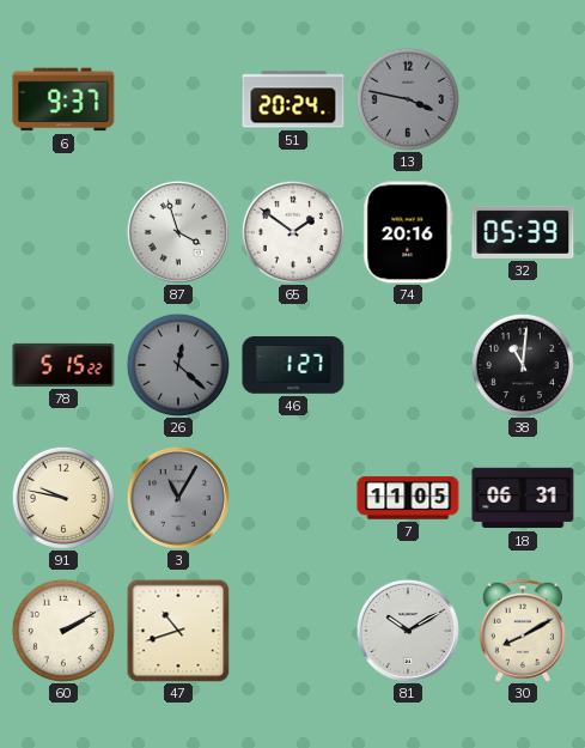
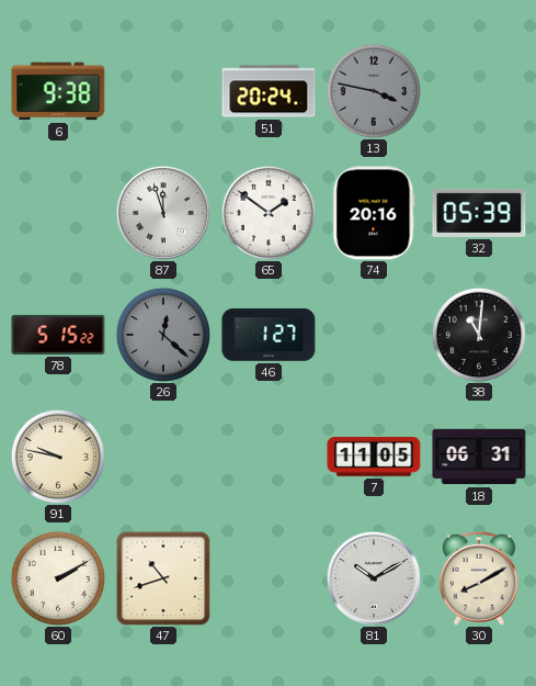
6: 9:37 -> 9:38 (58, 91)
87: 3:57 -> 11:57 (163, 213)
3: 11:05 -> none (178, 498)
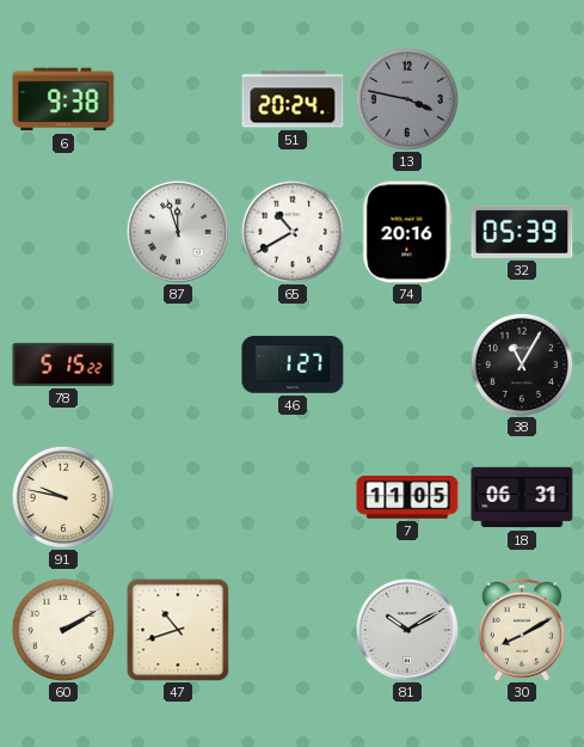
65: 1:51 -> 10:40 (291, 231)
26: 12:22 -> none (162, 334)
38: 11:01 -> 11:05 (521, 363)
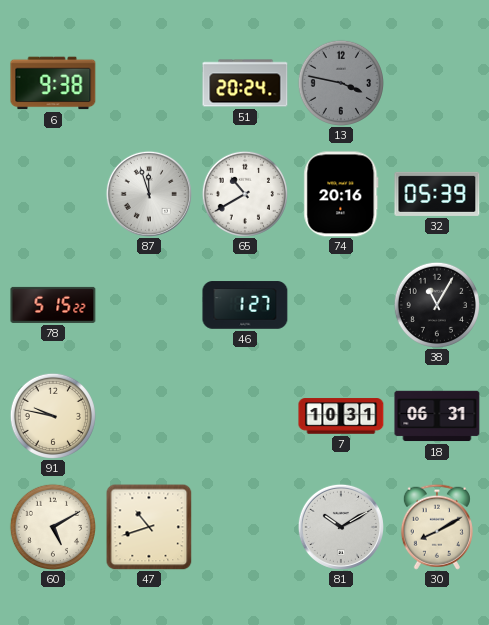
7: 11:05 -> 10:31 (341, 416)
60: 2:10 -> 5:10 (52, 526)
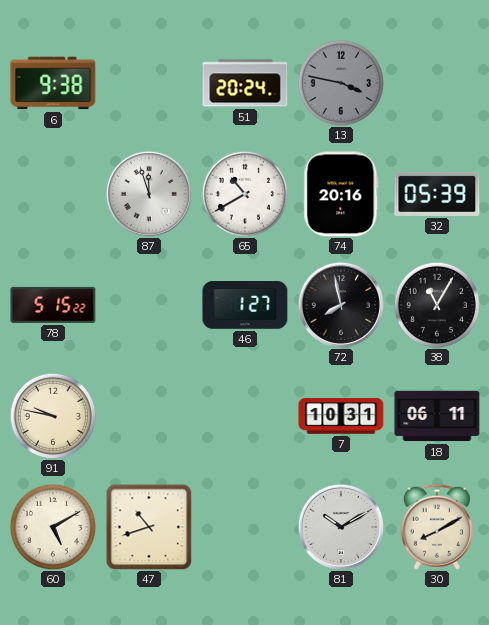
72: none -> 7:58 (341, 305)
18: 06:31 -> 06:11 (437, 416)
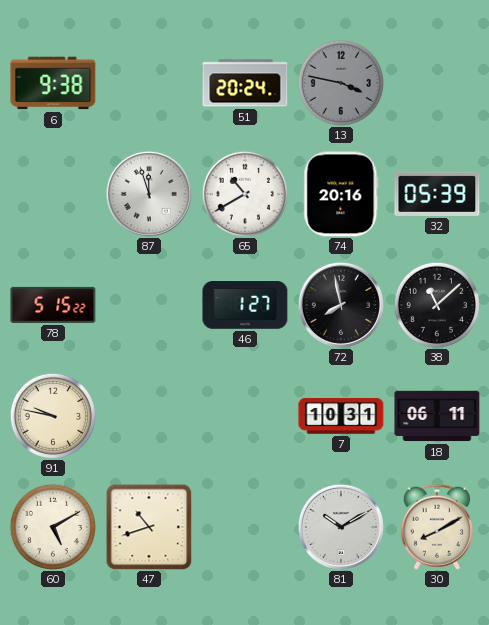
38: 11:05 -> 11:08 (436, 304)
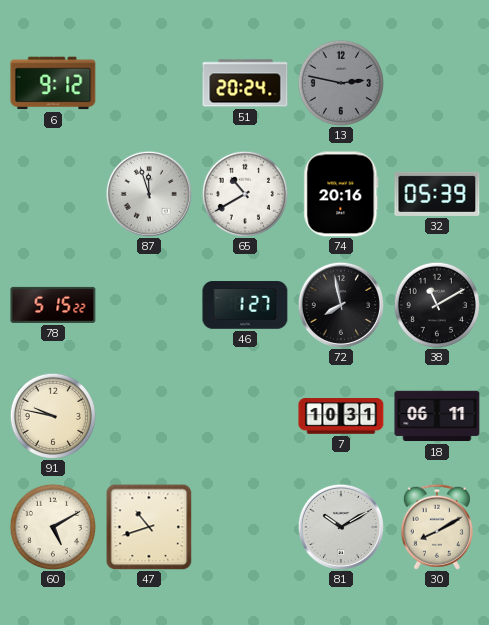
6: 9:38 -> 9:12 (53, 83)
13: 3:47 -> 2:47 (340, 82)
38: 11:08 -> 11:10 (436, 304)
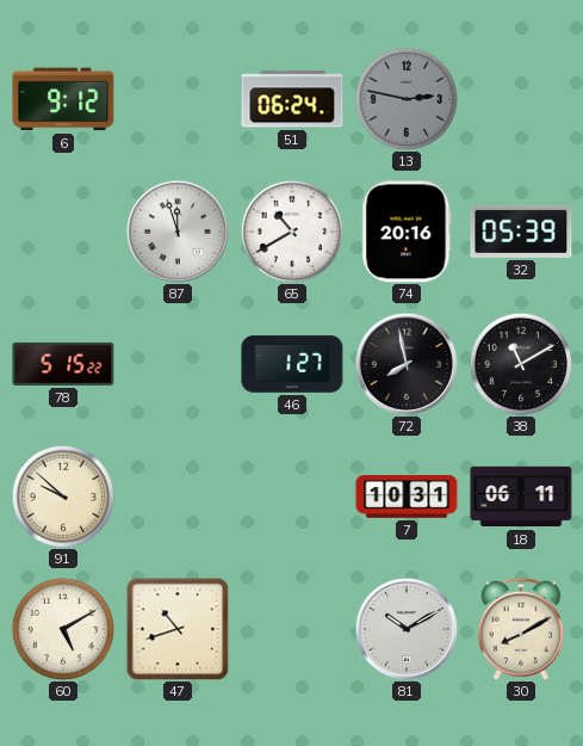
51: 20:24 -> 06:24 (292, 99)
91: 9:47 -> 9:52 (62, 495)
